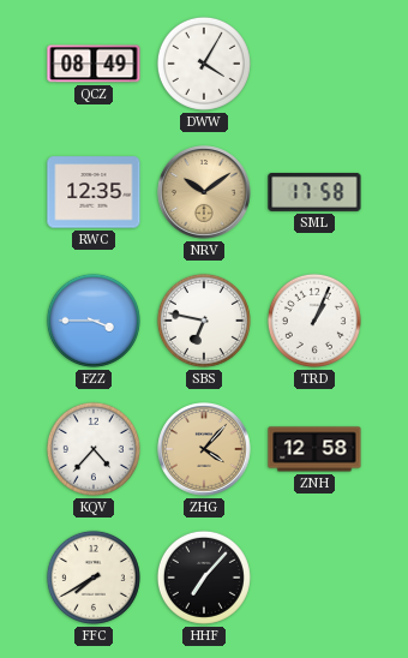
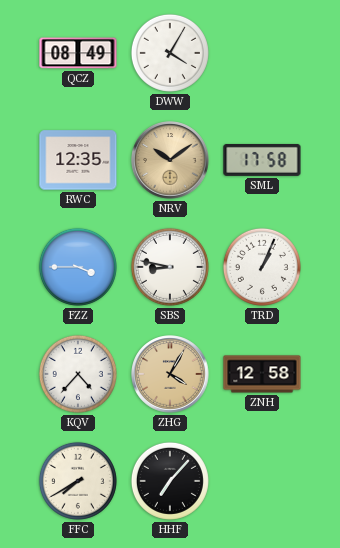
SBS: 6:47 -> 8:47 (170, 267)
ZHG: 4:07 -> 4:05 (170, 374)
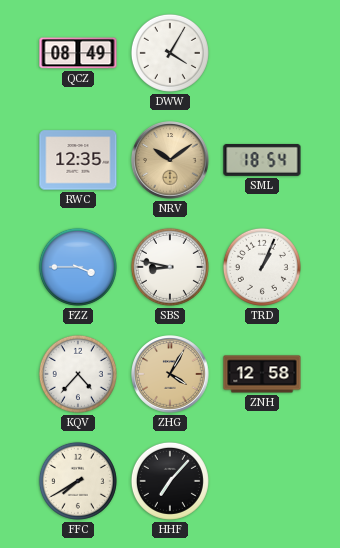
SML: 17:58 -> 18:54 (262, 160)
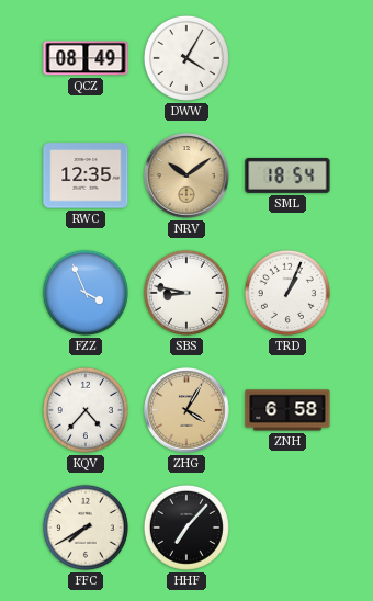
FZZ: 3:45 -> 3:56 (86, 293)
ZNH: 12:58 -> 6:58 (287, 410)
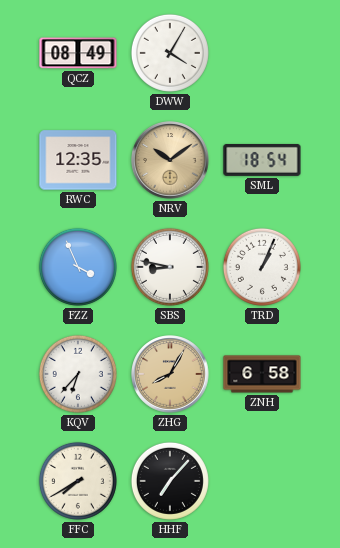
KQV: 4:37 -> 6:37 (78, 374)
ZHG: 4:05 -> 8:05 (170, 374)
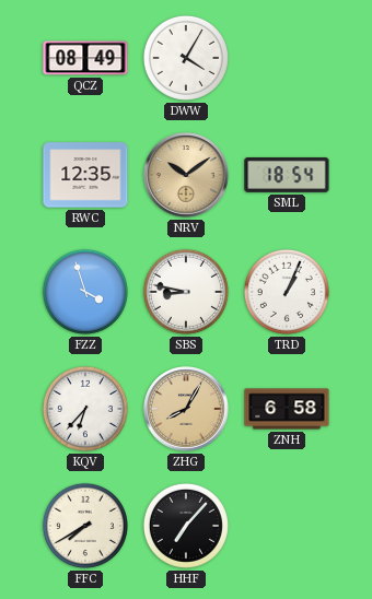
FZZ: 3:56 -> 3:57 (85, 292)
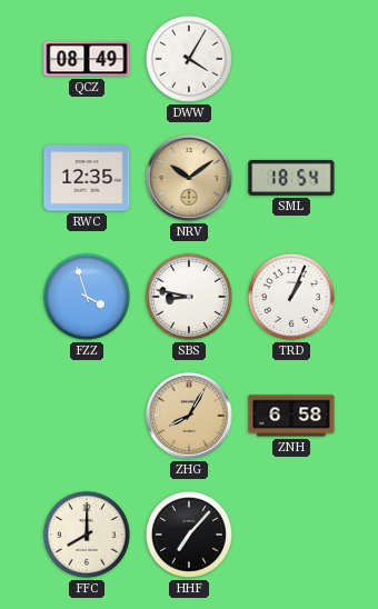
KQV: 6:37 -> none (85, 409)
FFC: 7:40 -> 8:00 (87, 535)
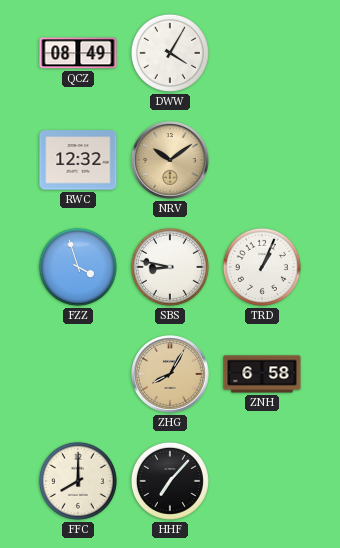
RWC: 12:35 -> 12:32 (78, 160)
SML: 18:54 -> none (291, 178)
